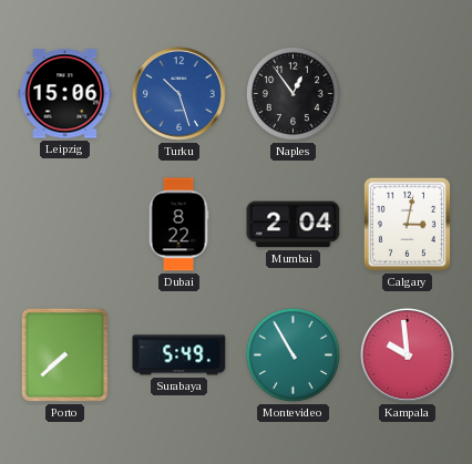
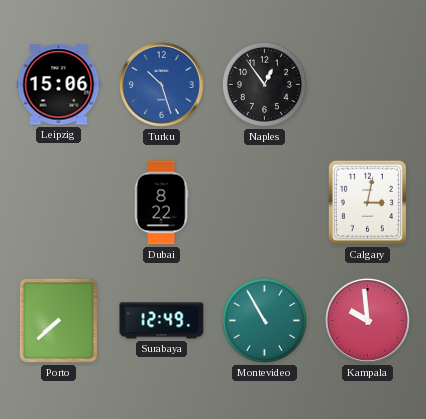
Mumbai: 2:04 -> none (294, 225)
Surabaya: 5:49 -> 12:49 (162, 321)
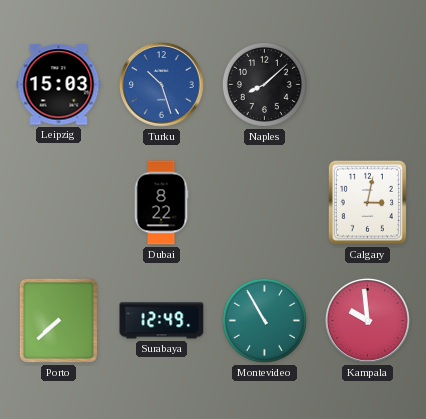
Leipzig: 15:06 -> 15:03 (59, 85)
Naples: 12:54 -> 8:08 (264, 84)
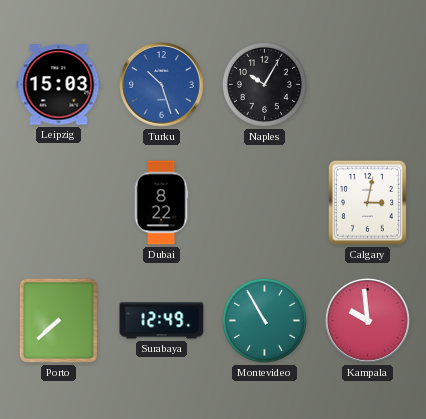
Naples: 8:08 -> 10:05 (264, 84)
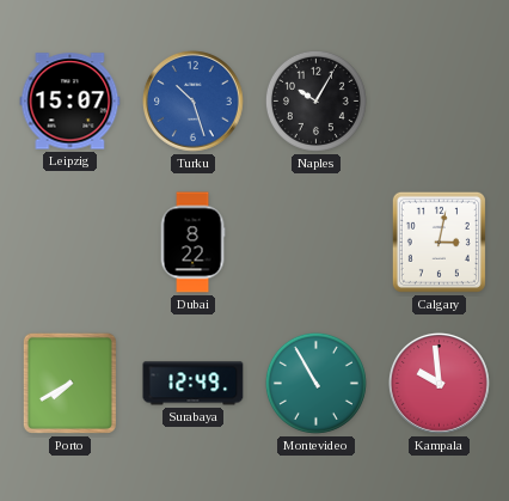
Leipzig: 15:03 -> 15:07 (70, 102)
Porto: 7:38 -> 7:40 (69, 383)
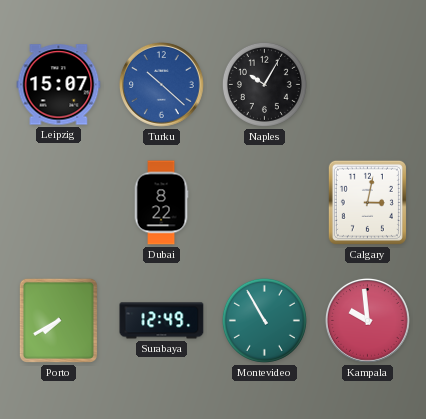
Turku: 10:27 -> 10:22 (162, 85)
